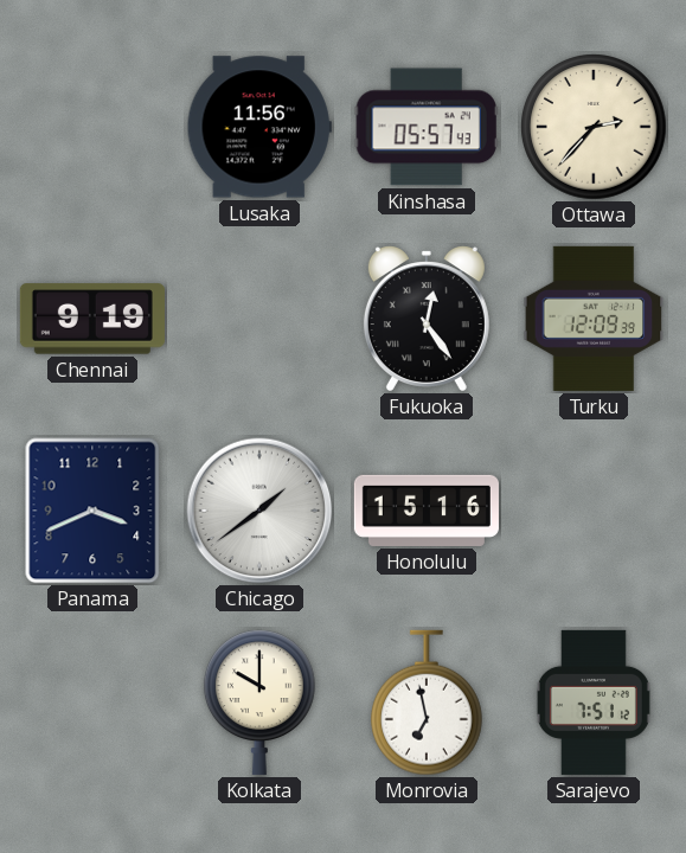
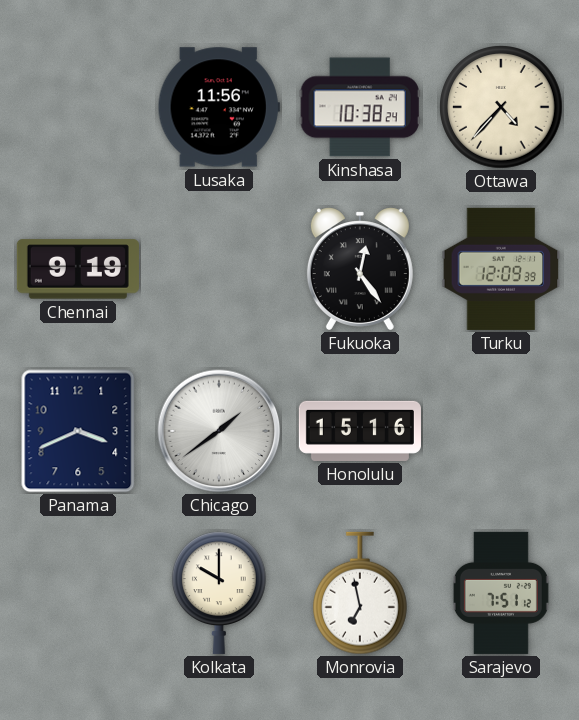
Kinshasa: 05:57 -> 10:38 (360, 107)
Ottawa: 2:37 -> 4:37 (501, 107)
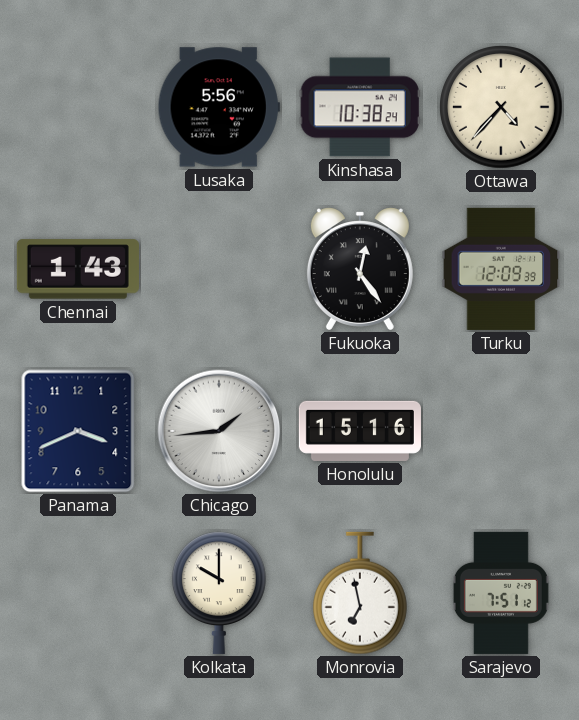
Lusaka: 11:56 -> 5:56 (219, 107)
Chennai: 9:19 -> 1:43 (78, 269)
Chicago: 1:39 -> 1:44 (219, 431)
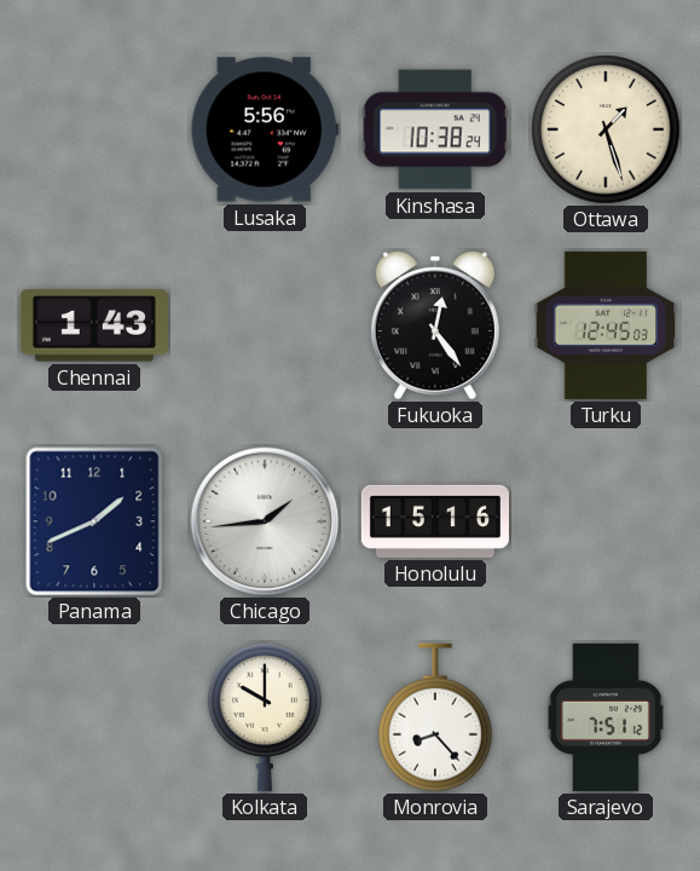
Ottawa: 4:37 -> 1:27 (606, 129)
Turku: 12:09 -> 12:45 (606, 325)
Panama: 3:41 -> 1:41 (94, 521)
Monrovia: 6:58 -> 8:23 (435, 717)
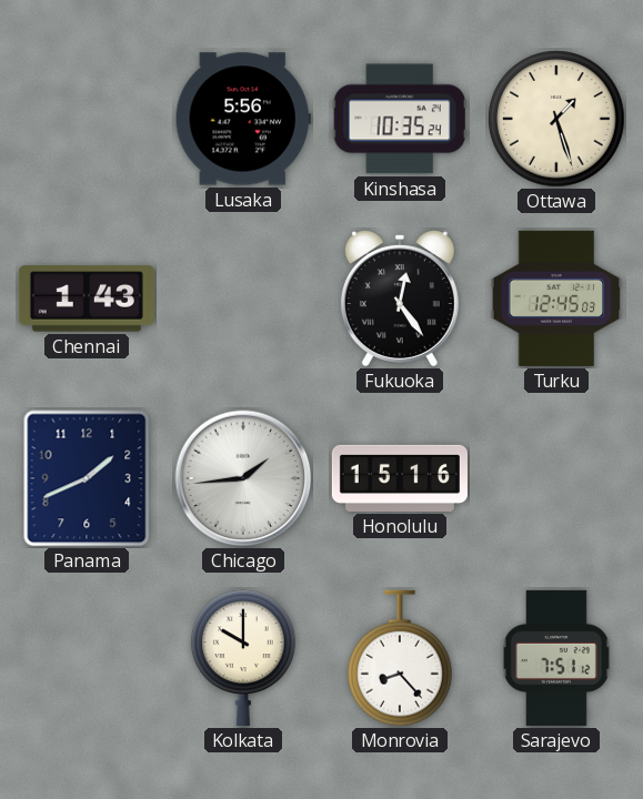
Kinshasa: 10:38 -> 10:35 (400, 119)
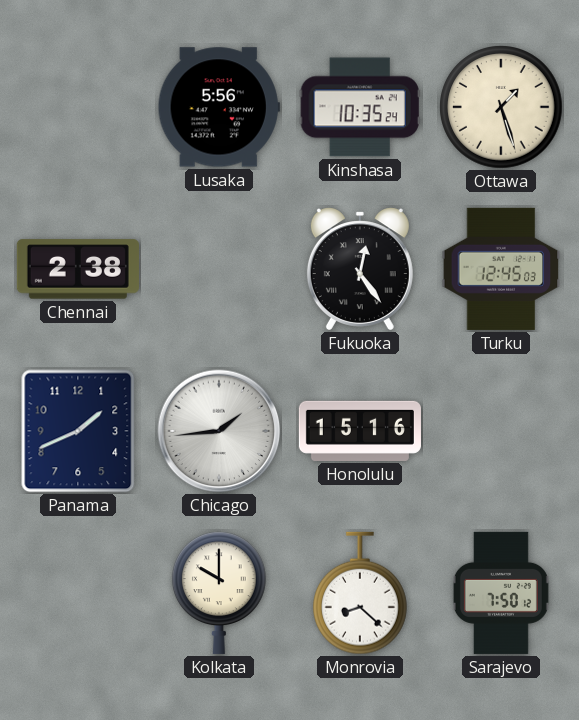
Chennai: 1:43 -> 2:38 (78, 269)
Monrovia: 8:23 -> 8:22 (360, 593)
Sarajevo: 7:51 -> 7:50 (501, 593)
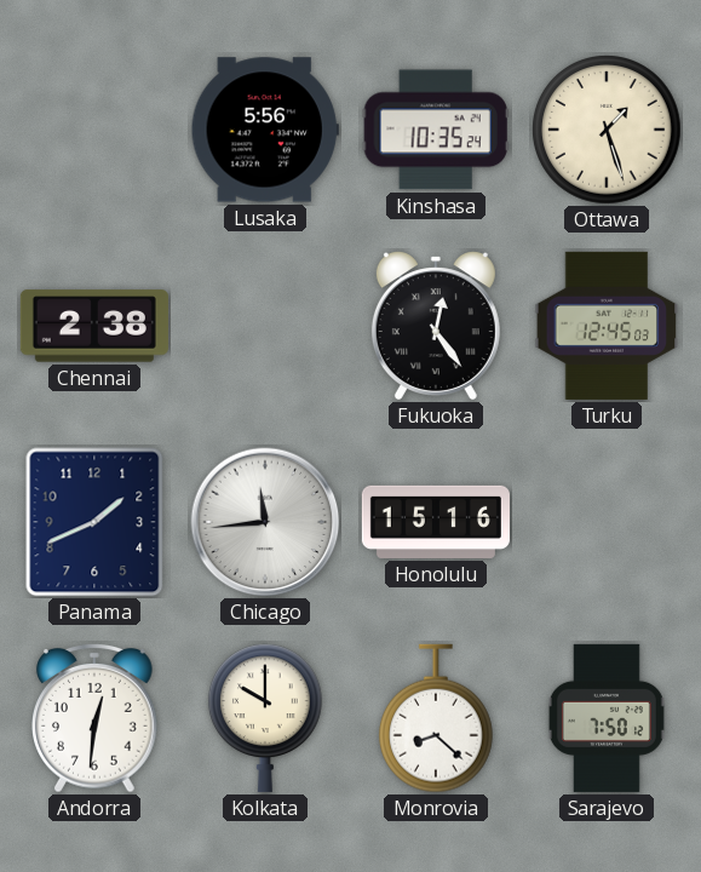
Chicago: 1:44 -> 11:44 (265, 522)
Andorra: none -> 12:31 (96, 719)
